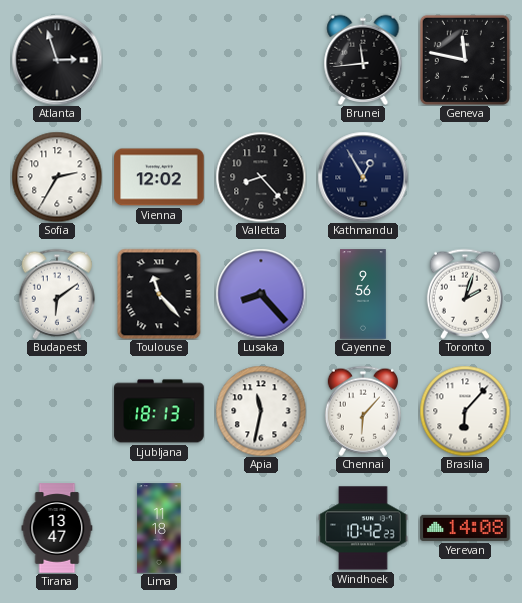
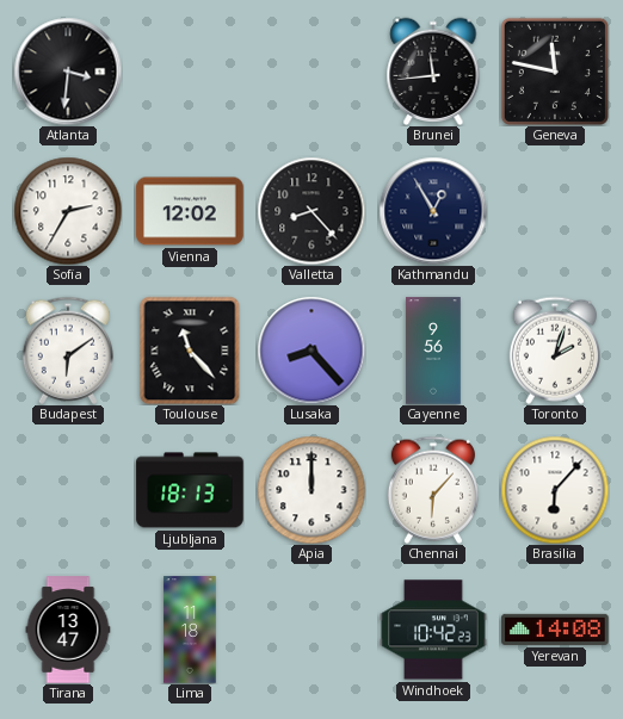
Atlanta: 2:57 -> 3:31 (68, 72)
Apia: 11:32 -> 12:00 (311, 490)
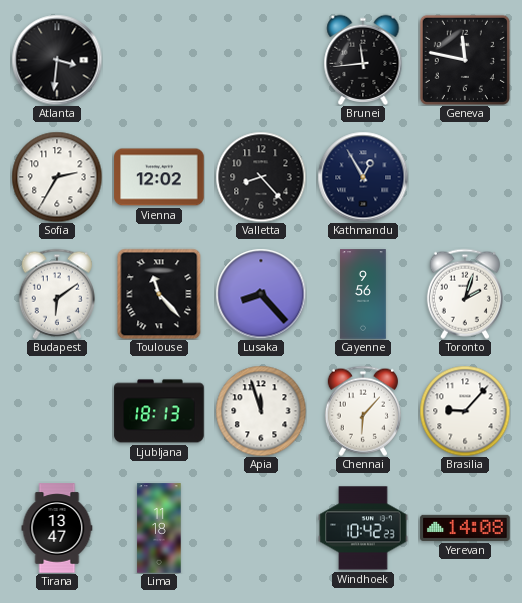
Apia: 12:00 -> 11:57 (261, 411)
Brasilia: 6:07 -> 9:07 (465, 411)
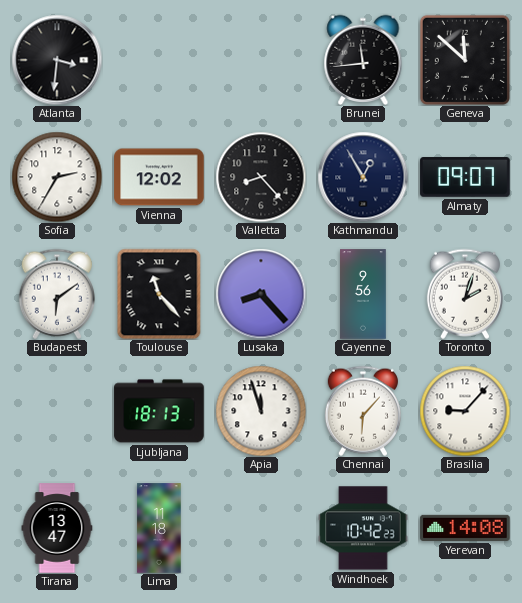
Geneva: 11:47 -> 11:52 (465, 60)
Almaty: none -> 09:07 (465, 177)
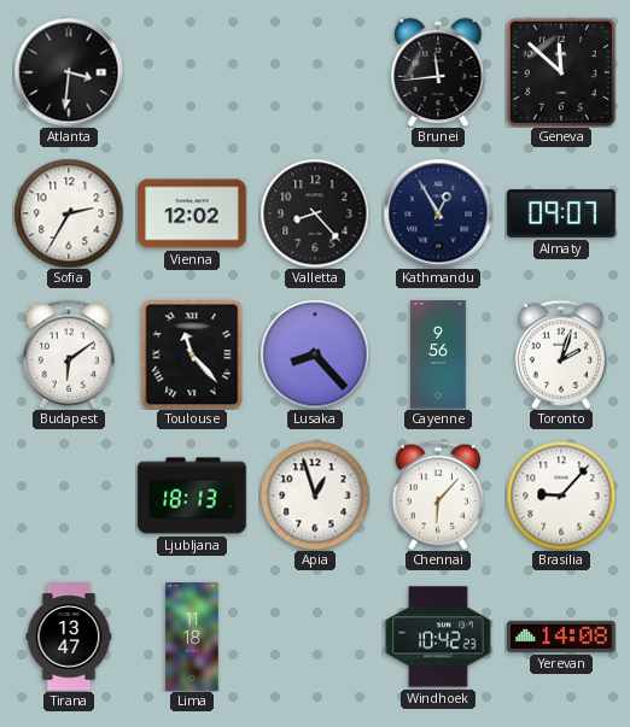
Apia: 11:57 -> 12:57 (315, 496)
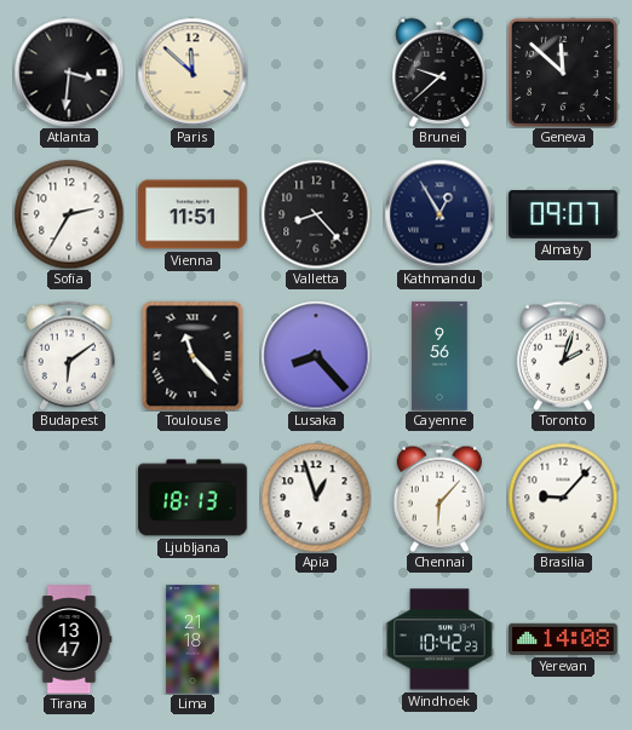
Paris: none -> 11:52 (193, 73)
Brunei: 11:44 -> 9:38 (439, 71)
Vienna: 12:02 -> 11:51 (193, 214)
Lima: 11:18 -> 21:18 (193, 639)
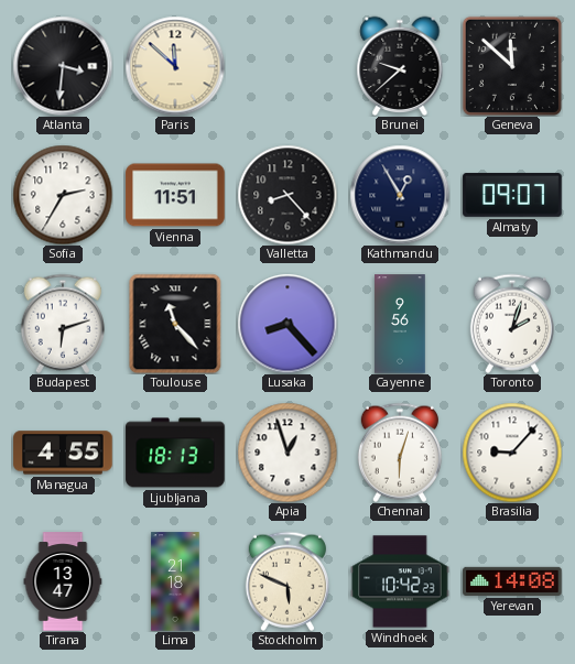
Budapest: 6:09 -> 6:12 (63, 324)
Managua: none -> 4:55 (63, 453)
Chennai: 6:07 -> 6:03 (400, 453)
Stockholm: none -> 5:49 (287, 581)
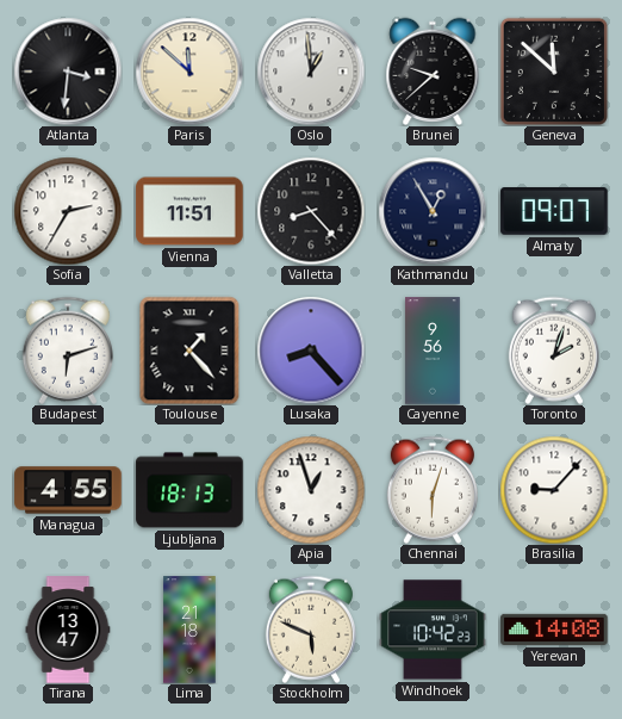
Oslo: none -> 12:59 (311, 72)
Toulouse: 11:23 -> 1:23 (189, 351)
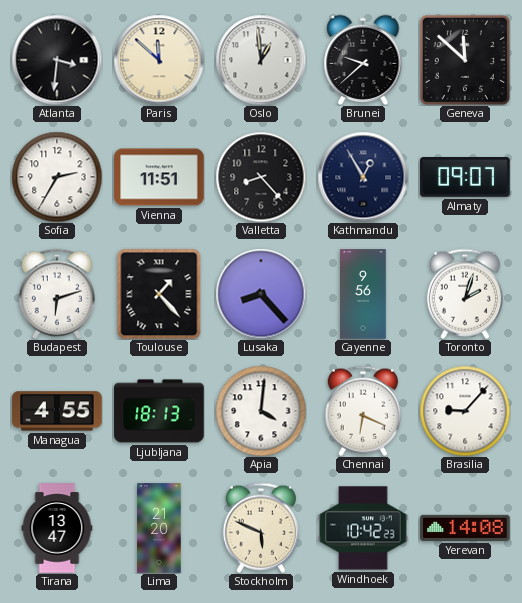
Apia: 12:57 -> 4:01 (261, 411)
Chennai: 6:03 -> 6:19 (363, 411)
Lima: 21:18 -> 21:20 (159, 528)
